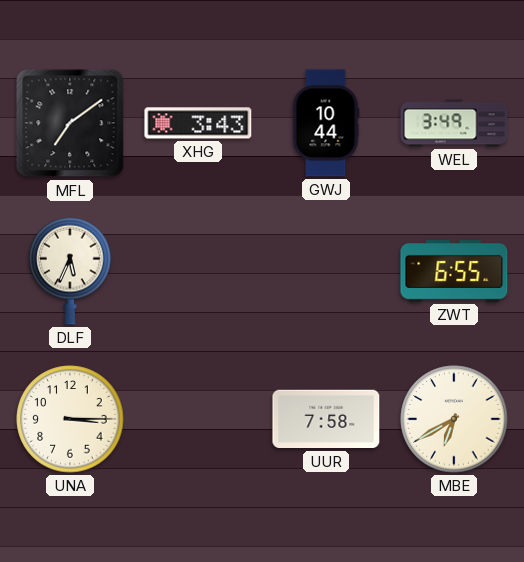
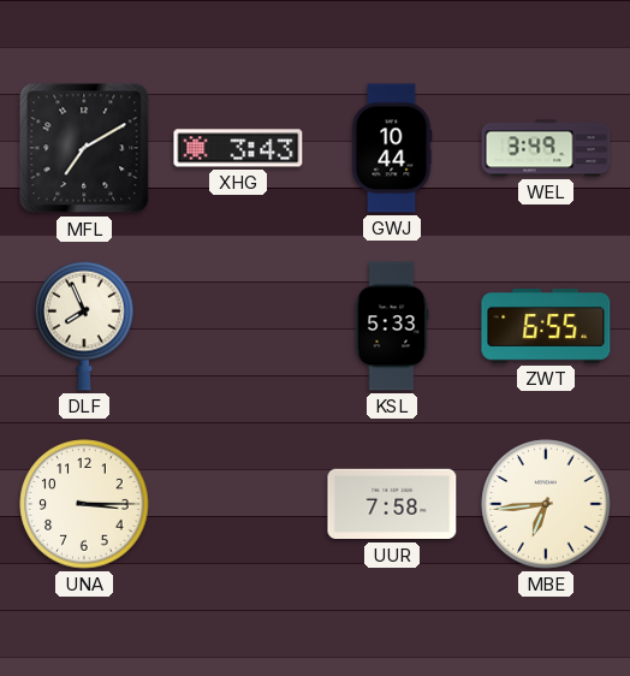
MFL: 7:09 -> 7:10 (84, 148)
DLF: 5:34 -> 7:56 (84, 326)
KSL: none -> 5:33 (392, 326)
MBE: 6:40 -> 6:44 (546, 504)
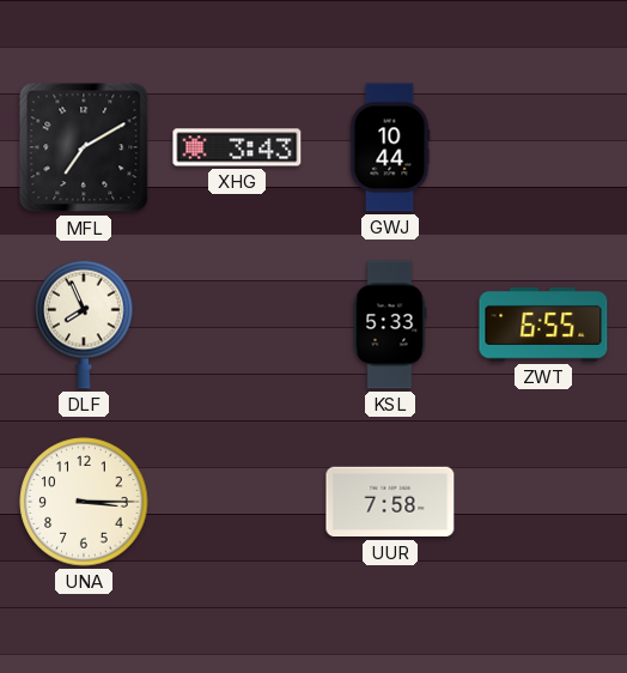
WEL: 3:49 -> none (546, 148)
MBE: 6:44 -> none (546, 504)
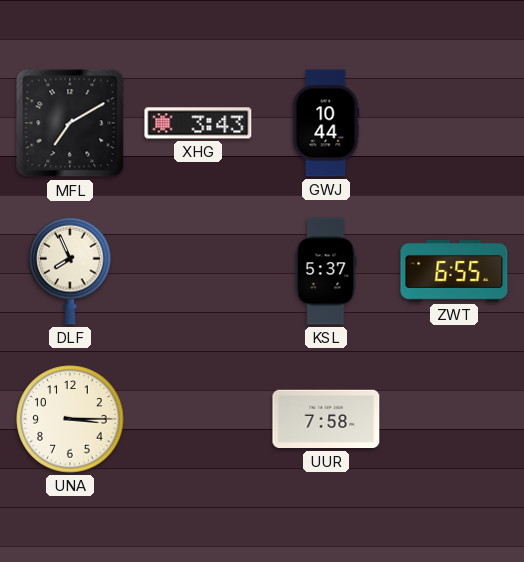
KSL: 5:33 -> 5:37 (326, 271)
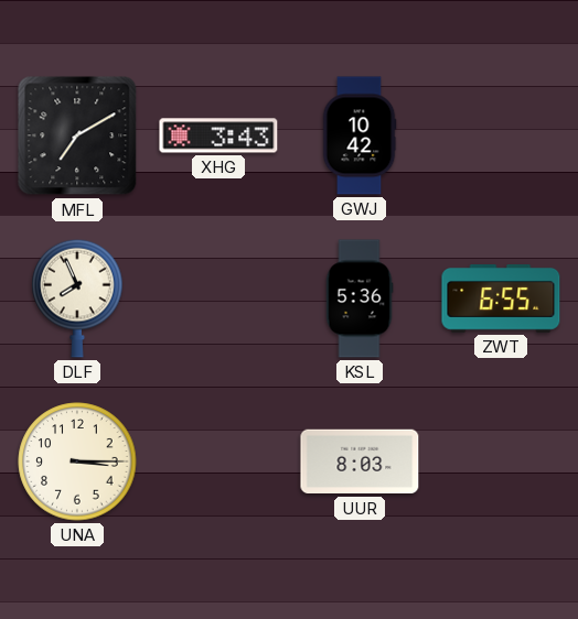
GWJ: 10:44 -> 10:42 (360, 135)
KSL: 5:37 -> 5:36 (360, 298)
UUR: 7:58 -> 8:03 (360, 461)
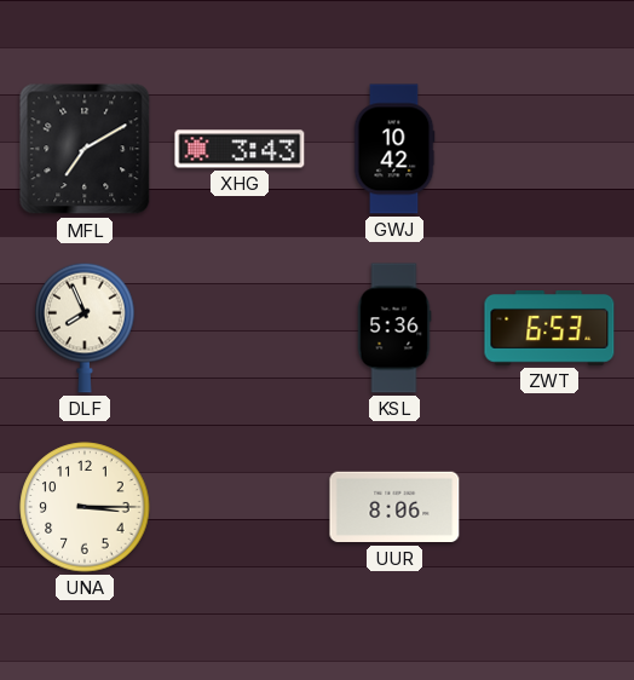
ZWT: 6:55 -> 6:53 (549, 329)
UUR: 8:03 -> 8:06 (394, 507)
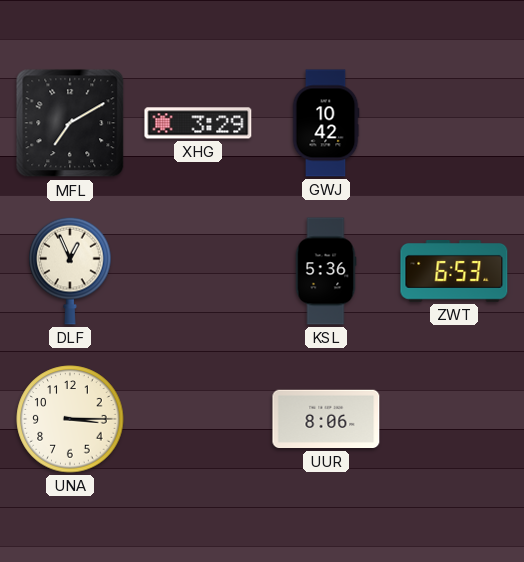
XHG: 3:43 -> 3:29 (198, 123)
DLF: 7:56 -> 12:56 (70, 271)
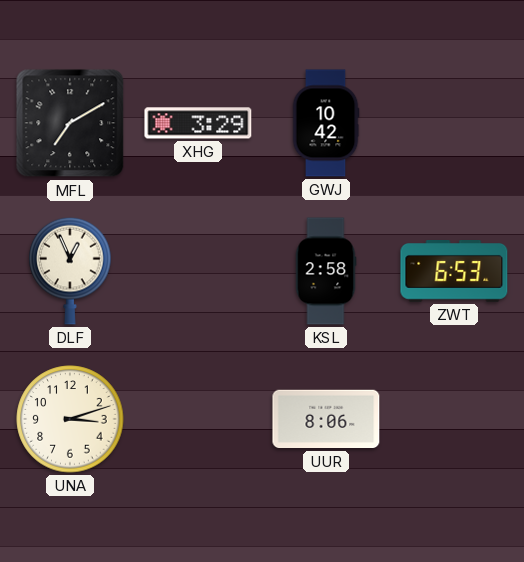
KSL: 5:36 -> 2:58 (326, 271)
UNA: 3:15 -> 3:12 (70, 419)
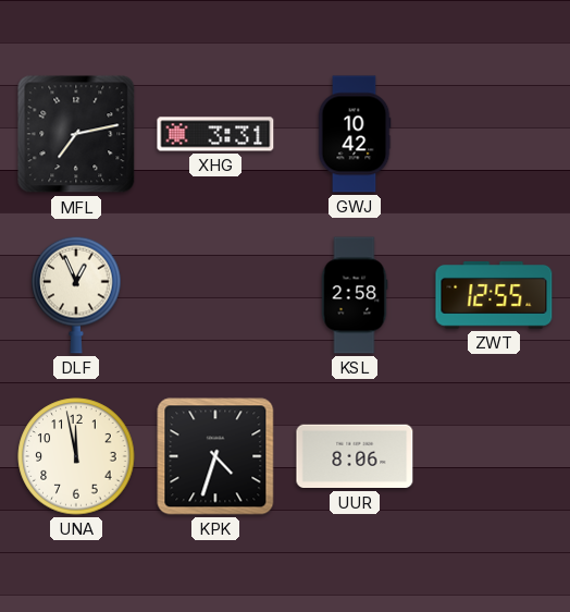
MFL: 7:10 -> 7:13 (76, 134)
XHG: 3:29 -> 3:31 (215, 134)
ZWT: 6:53 -> 12:55 (494, 296)
UNA: 3:12 -> 11:58 (76, 456)
KPK: none -> 4:33 (215, 456)
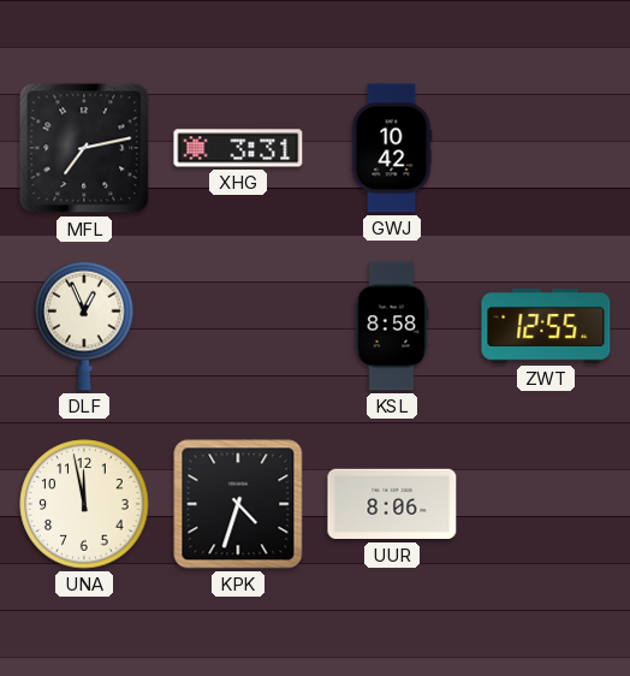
KSL: 2:58 -> 8:58 (392, 326)
